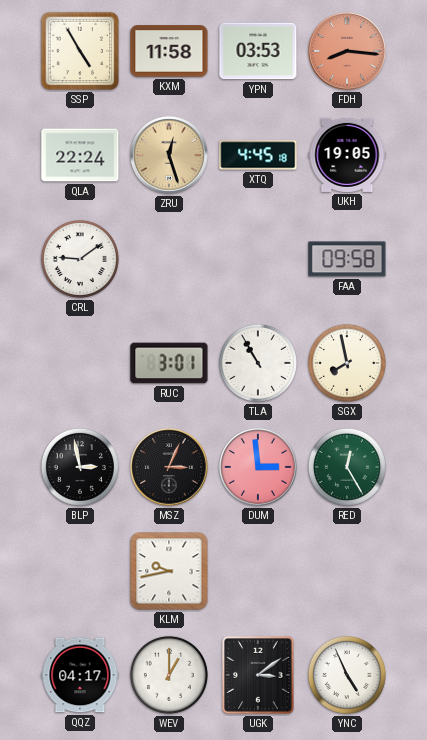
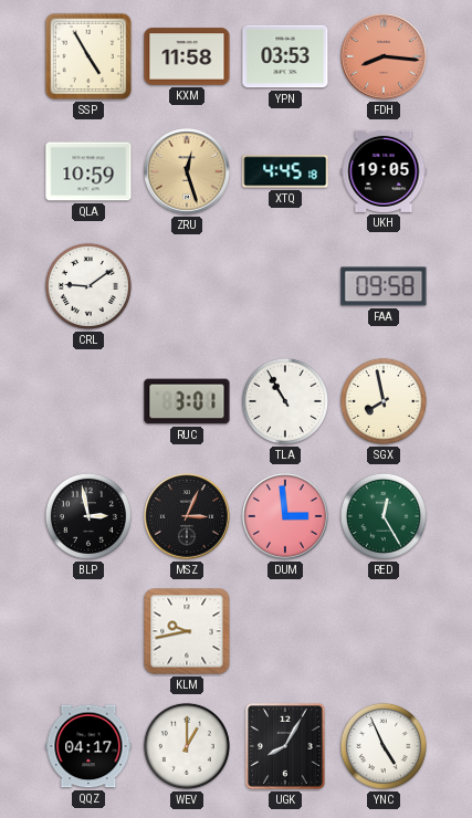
QLA: 22:24 -> 10:59 (88, 171)
UGK: 3:09 -> 8:05 (285, 746)
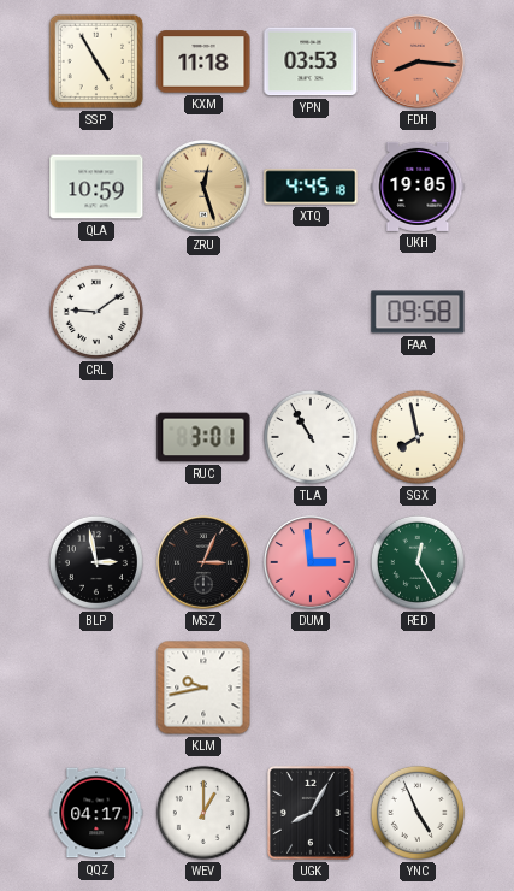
KXM: 11:58 -> 11:18 (203, 61)
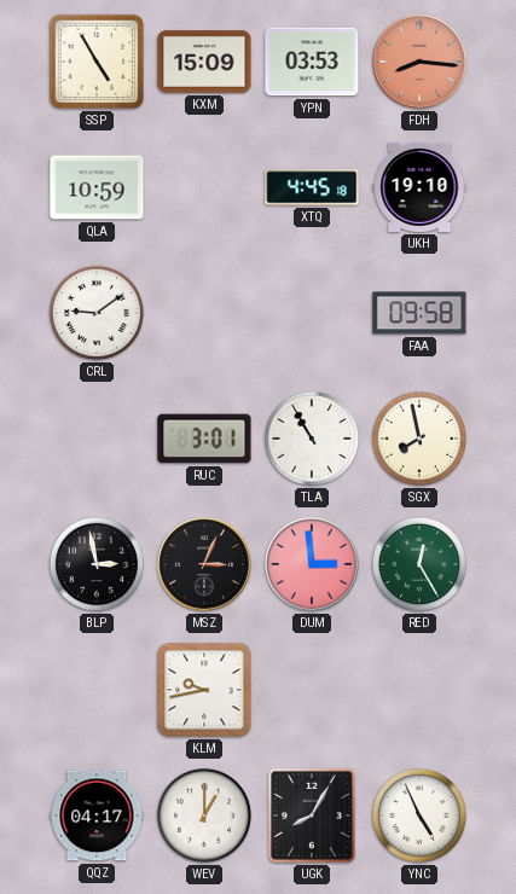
KXM: 11:18 -> 15:09 (204, 62)
ZRU: 12:27 -> none (203, 187)
UKH: 19:05 -> 19:10 (419, 187)
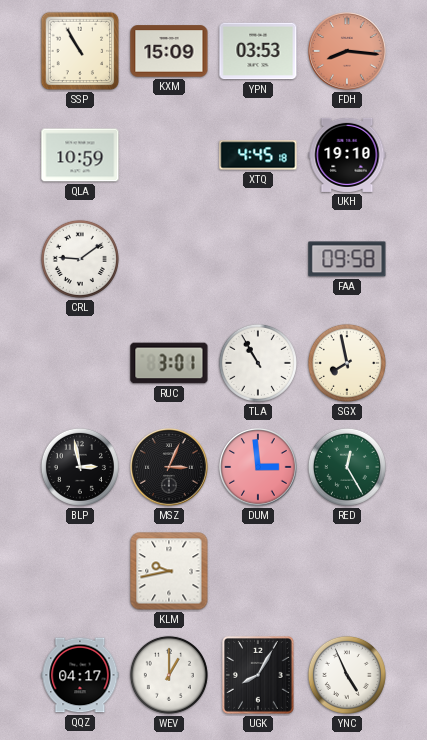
SSP: 4:55 -> 10:55 (80, 51)
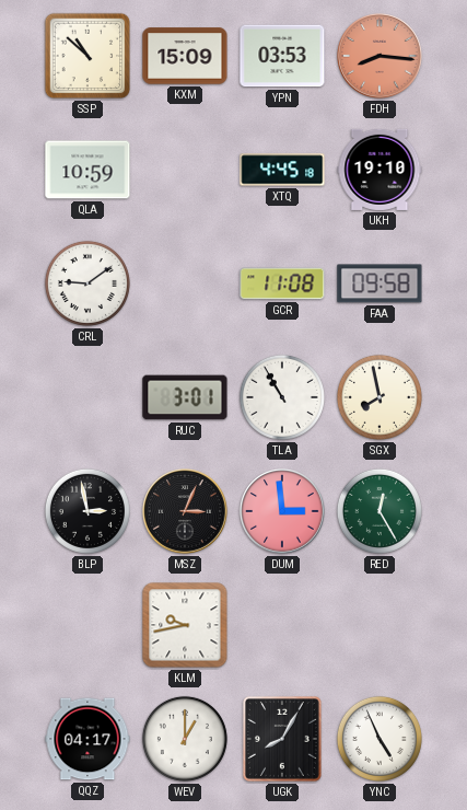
SSP: 10:55 -> 10:52 (87, 56)
GCR: none -> 11:08 (282, 283)
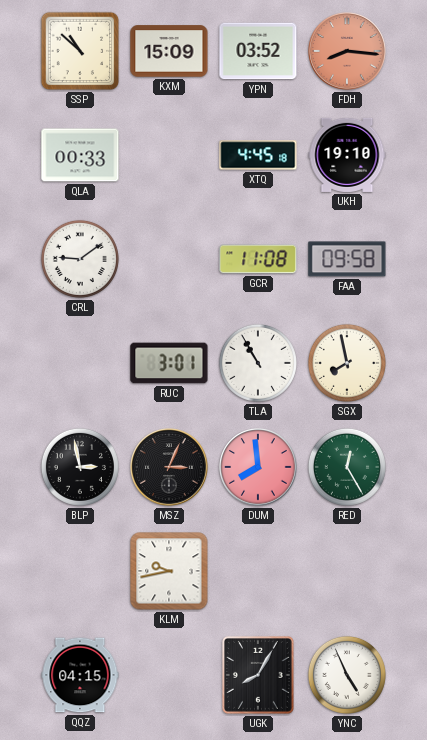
YPN: 03:53 -> 03:52 (258, 51)
QLA: 10:59 -> 00:33 (80, 155)
DUM: 2:59 -> 7:59 (258, 467)
QQZ: 04:17 -> 04:15 (80, 675)
WEV: 1:00 -> none (185, 739)
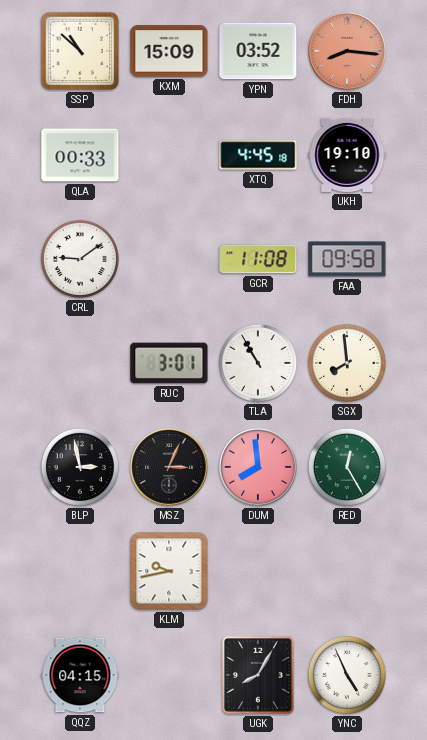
SGX: 7:58 -> 7:59 (347, 363)
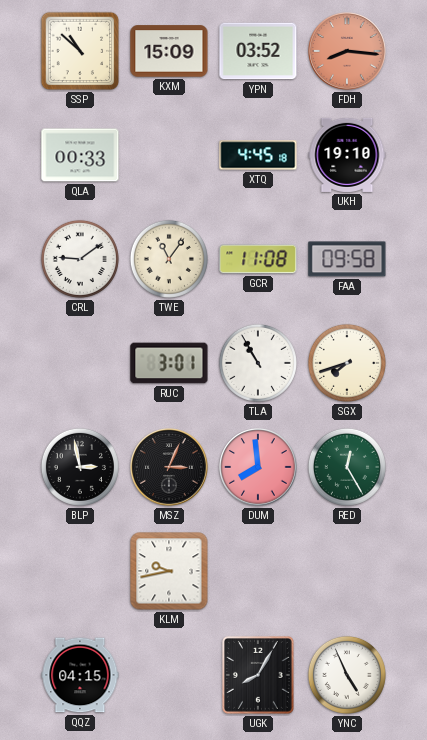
TWE: none -> 11:06 (169, 259)
SGX: 7:59 -> 7:42 (347, 363)
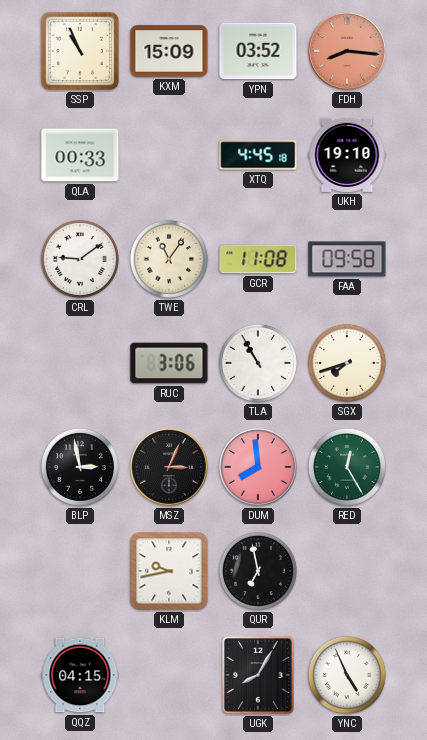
SSP: 10:52 -> 10:56 (80, 51)
RUC: 3:01 -> 3:06 (169, 363)
QUR: none -> 6:58 (258, 571)
